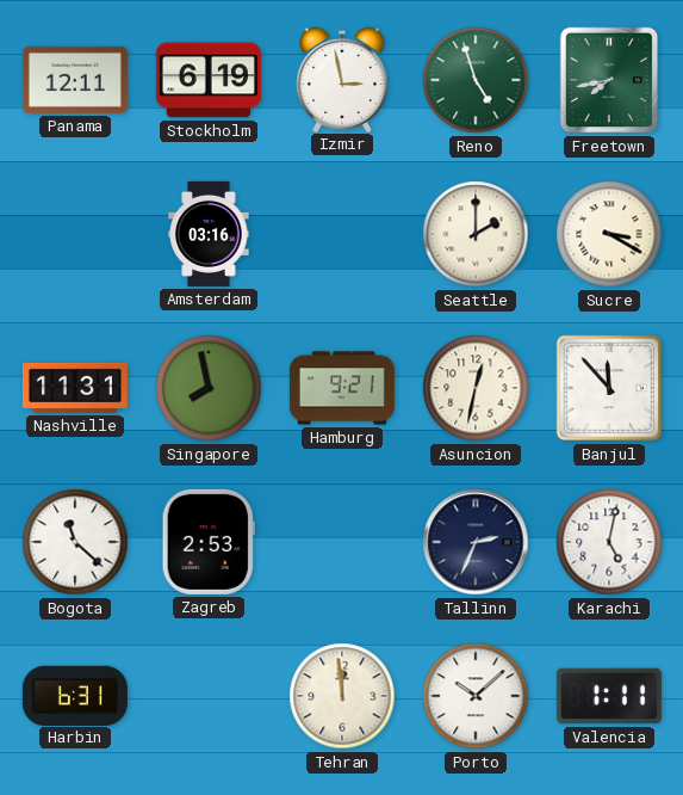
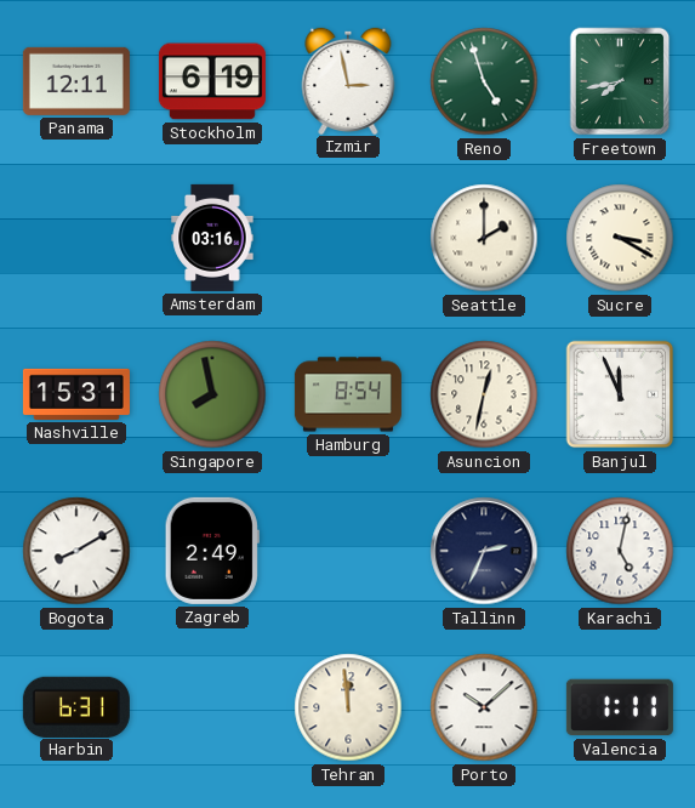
Nashville: 11:31 -> 15:31 (76, 394)
Hamburg: 9:21 -> 8:54 (348, 394)
Banjul: 11:53 -> 11:56 (620, 394)
Bogota: 11:22 -> 8:10 (76, 551)
Zagreb: 2:53 -> 2:49 (212, 551)
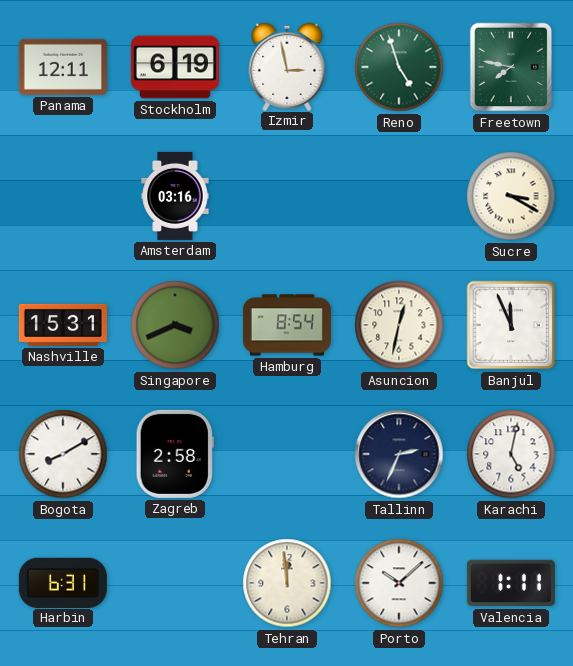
Freetown: 7:43 -> 7:47 (511, 67)
Seattle: 2:00 -> none (484, 238)
Singapore: 7:58 -> 3:41 (175, 325)
Zagreb: 2:49 -> 2:58 (175, 454)
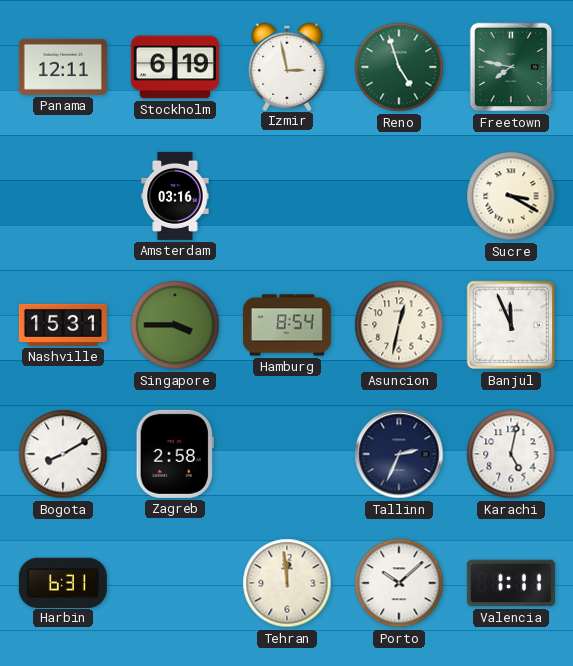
Singapore: 3:41 -> 3:45 (175, 325)
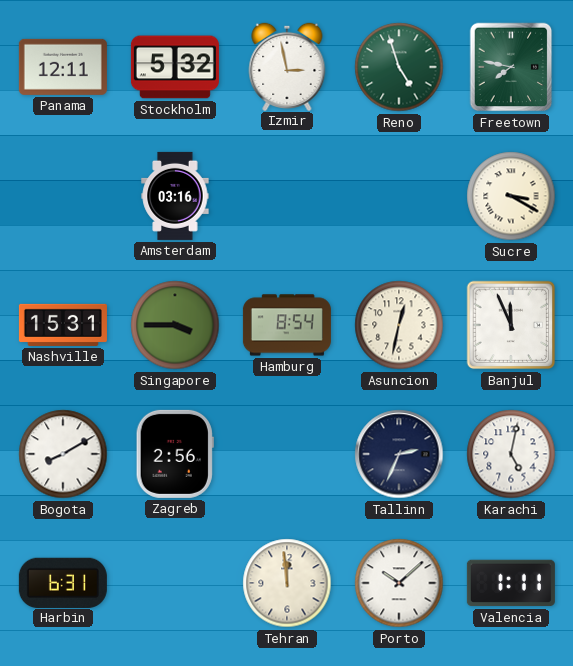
Stockholm: 6:19 -> 5:32 (175, 67)
Zagreb: 2:58 -> 2:56 (175, 454)
